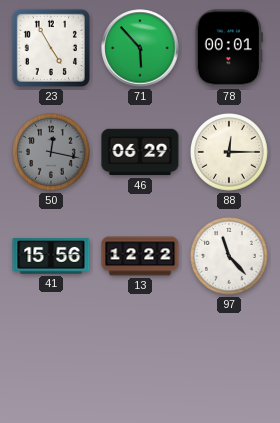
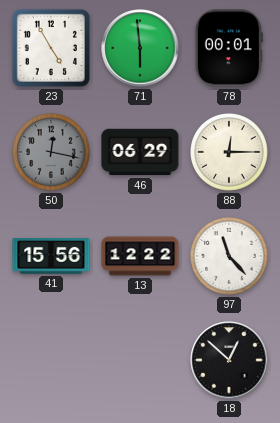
71: 5:53 -> 5:59 (140, 48)
18: none -> 12:52 (229, 360)
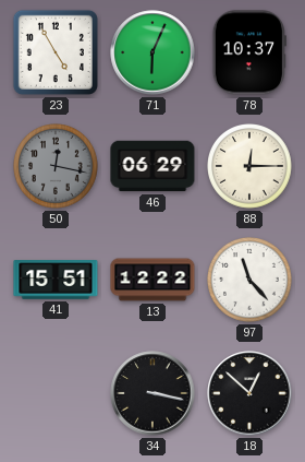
71: 5:59 -> 6:04 (152, 52)
78: 00:01 -> 10:37 (249, 52)
41: 15:56 -> 15:51 (56, 280)
34: none -> 3:17 (152, 393)
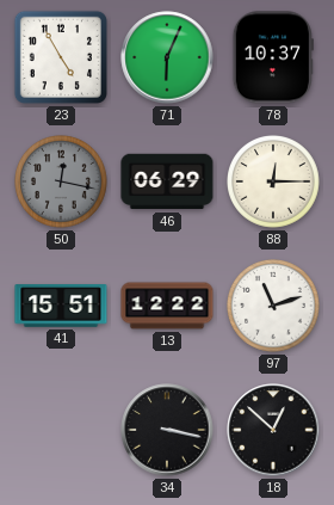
97: 11:23 -> 11:12 (274, 307)
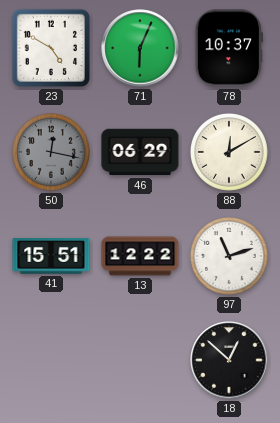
23: 4:55 -> 4:50 (51, 48)
88: 12:15 -> 12:10 (230, 153)
34: 3:17 -> none (167, 430)
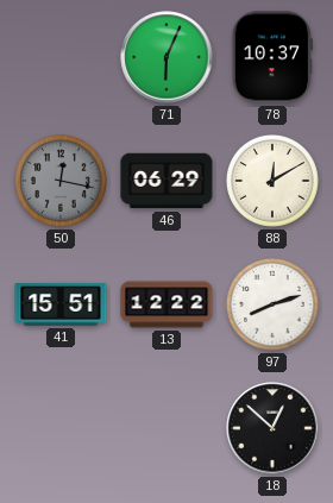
23: 4:50 -> none (51, 48)
97: 11:12 -> 8:12 (274, 306)
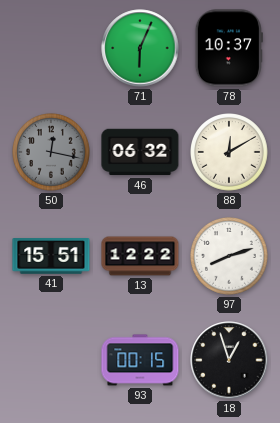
46: 06:29 -> 06:32 (140, 152)
93: none -> 00:15 (140, 360)
18: 12:52 -> 12:57 (229, 360)
